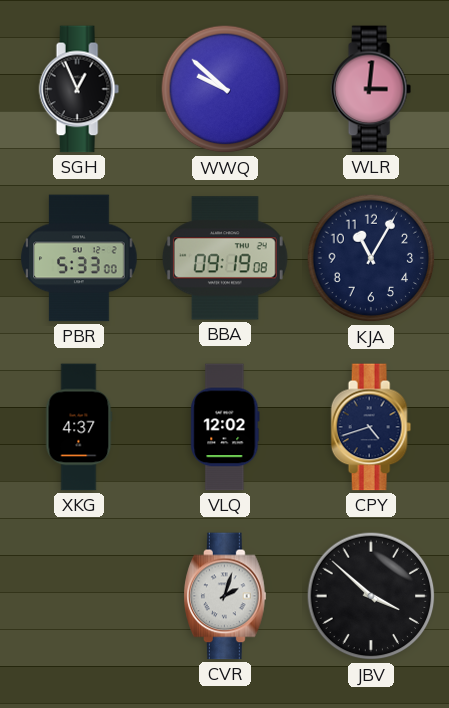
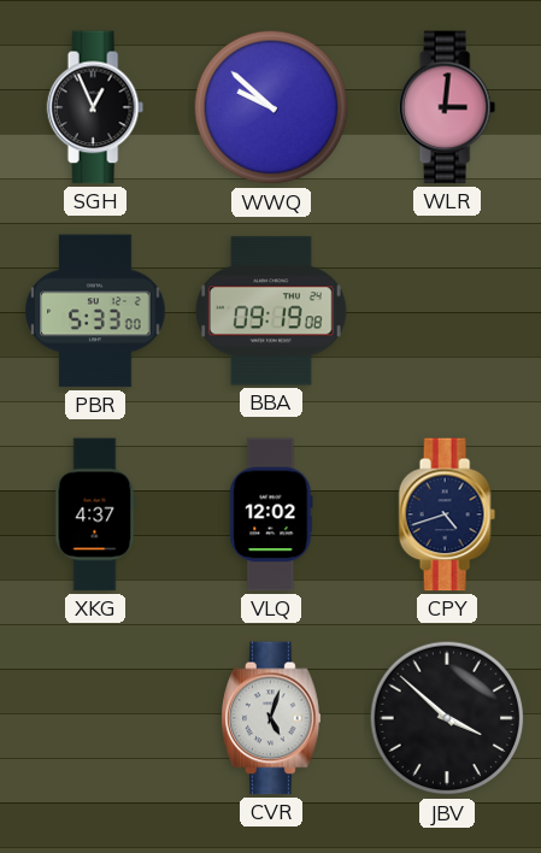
KJA: 11:05 -> none (371, 258)
CVR: 2:03 -> 5:03 (271, 718)
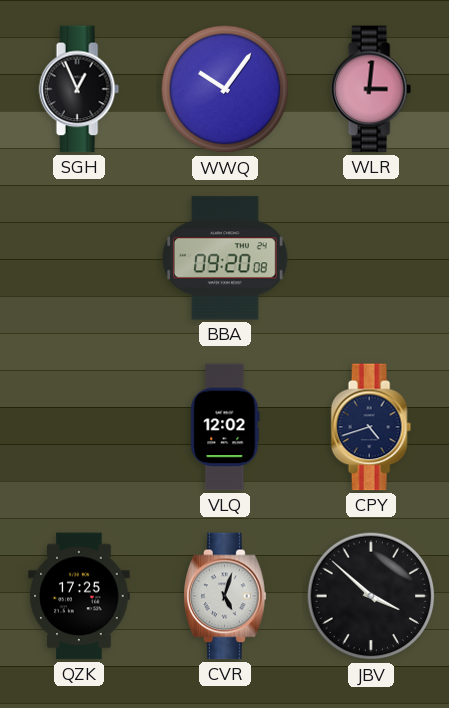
WWQ: 9:52 -> 10:06 (225, 89)
PBR: 5:33 -> none (95, 311)
BBA: 09:19 -> 09:20 (225, 258)
XKG: 4:37 -> none (95, 514)
QZK: none -> 17:25 (79, 596)
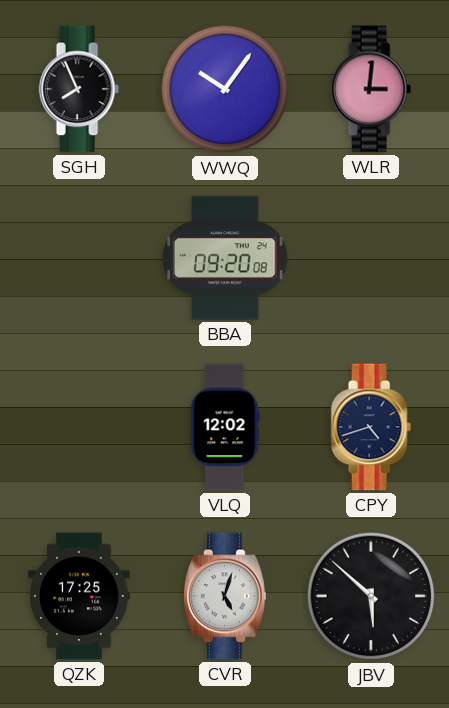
SGH: 12:56 -> 7:56 (79, 89)
JBV: 3:52 -> 5:52 (371, 596)
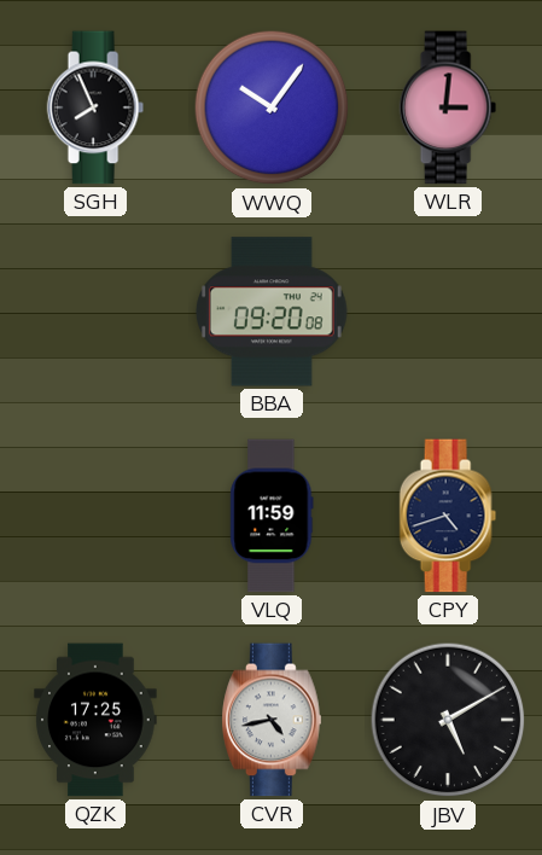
VLQ: 12:02 -> 11:59 (272, 516)
CVR: 5:03 -> 4:43 (272, 720)
JBV: 5:52 -> 5:10 (448, 720)
